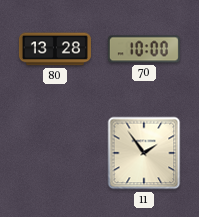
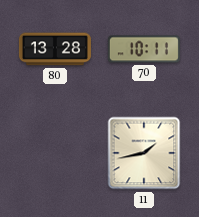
70: 10:00 -> 10:11 (144, 49)
11: 1:54 -> 1:43 (144, 153)
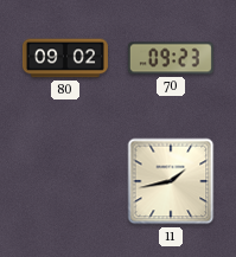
80: 13:28 -> 09:02 (65, 58)
70: 10:11 -> 09:23 (171, 58)
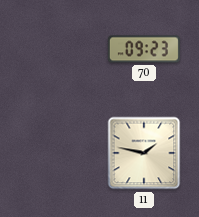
80: 09:02 -> none (65, 58)
11: 1:43 -> 1:47 (144, 153)
